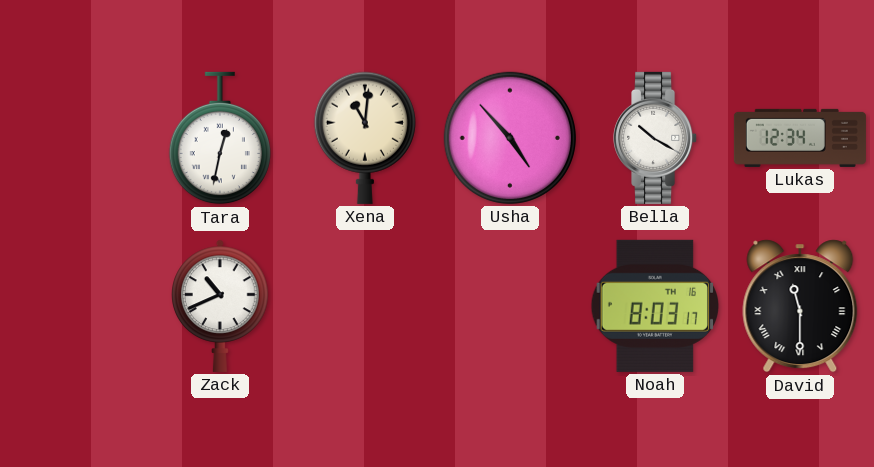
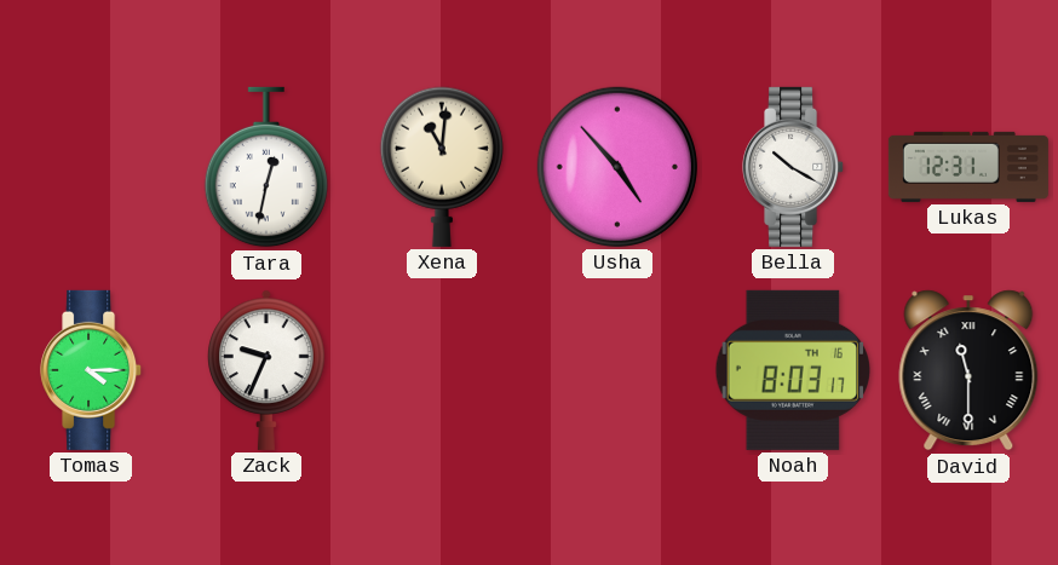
Lukas: 12:34 -> 12:31 (968, 167)
Tomas: none -> 4:15 (92, 370)
Zack: 10:41 -> 9:34 (266, 370)
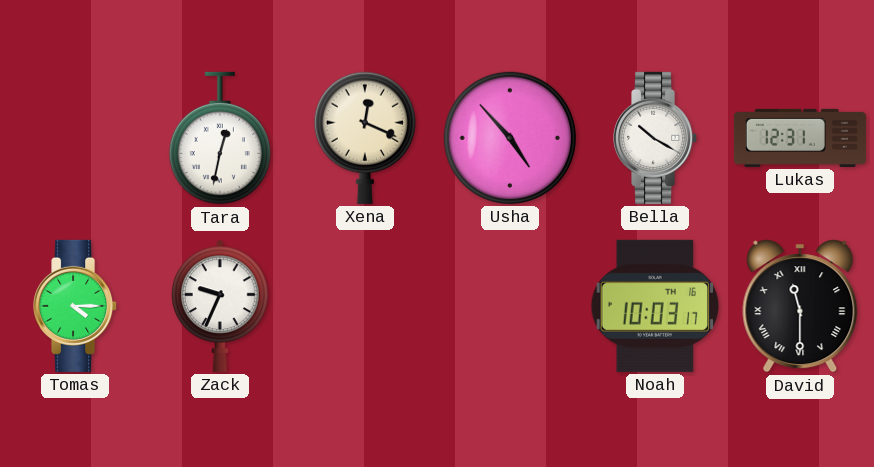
Xena: 11:01 -> 12:19 (365, 138)
Noah: 8:03 -> 10:03 (655, 306)
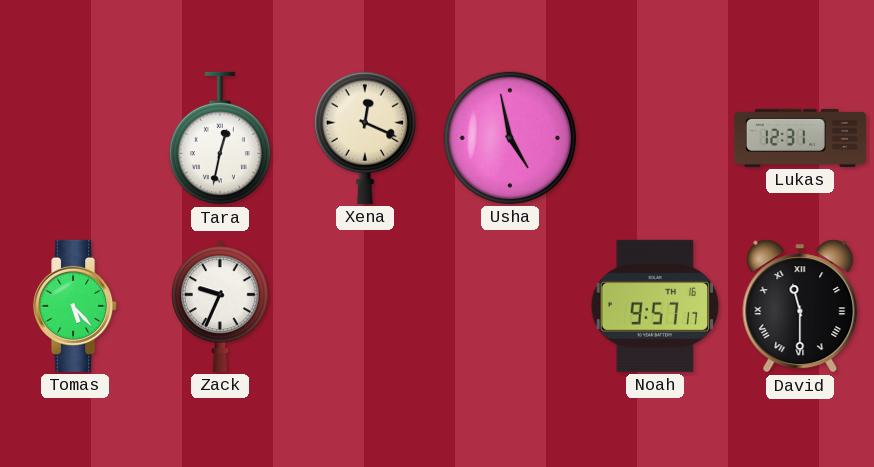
Usha: 4:53 -> 4:58 (510, 138)
Bella: 10:20 -> none (656, 138)
Tomas: 4:15 -> 5:23 (76, 306)
Noah: 10:03 -> 9:57 (655, 306)
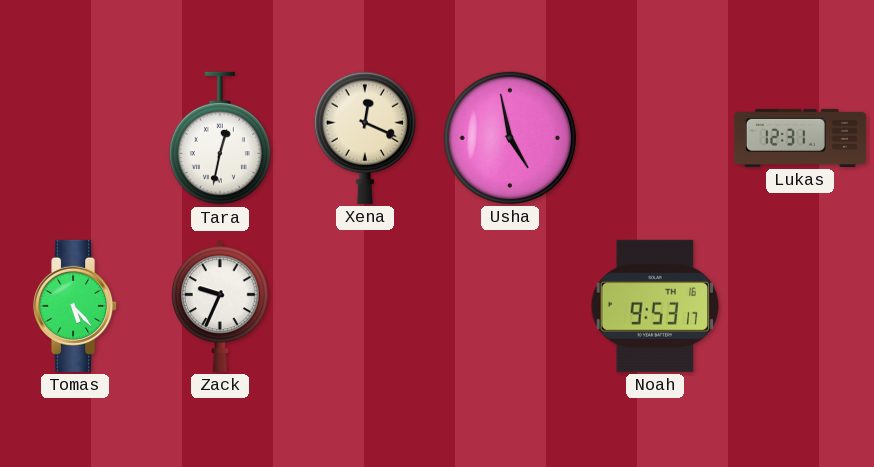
Noah: 9:57 -> 9:53 (655, 306)
David: 11:30 -> none (800, 306)
